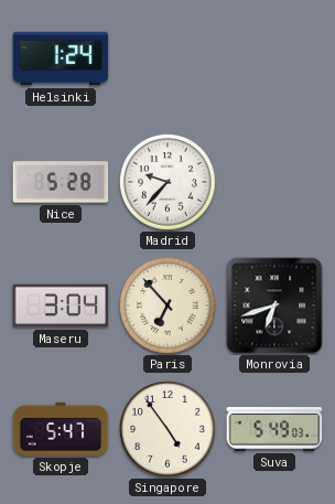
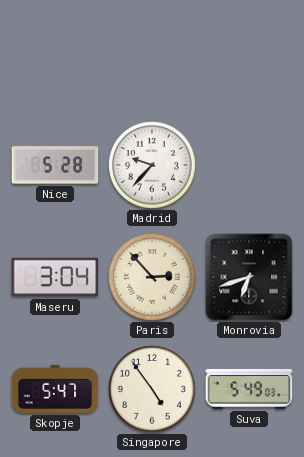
Helsinki: 1:24 -> none (61, 58)
Paris: 6:53 -> 2:53 (153, 278)
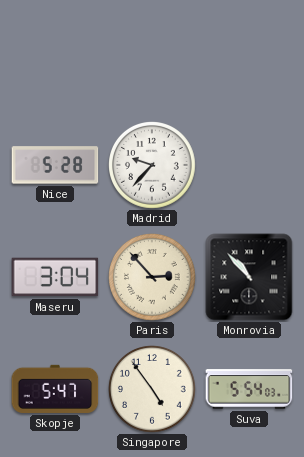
Monrovia: 6:42 -> 10:53 (249, 277)
Suva: 5:49 -> 5:54 (249, 389)
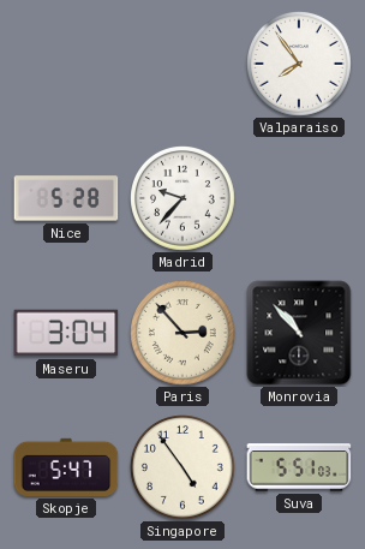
Valparaiso: none -> 7:54 (300, 65)
Suva: 5:54 -> 5:51 (299, 467)
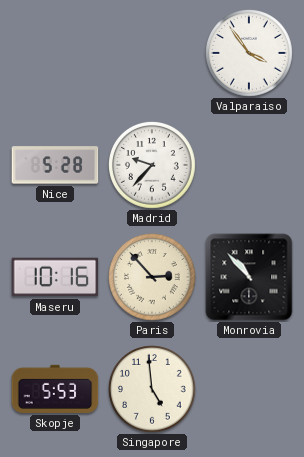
Valparaiso: 7:54 -> 3:54 (250, 54)
Maseru: 3:04 -> 10:16 (55, 277)
Skopje: 5:47 -> 5:53 (55, 389)
Singapore: 4:54 -> 4:59 (153, 390)
Suva: 5:51 -> none (299, 467)
